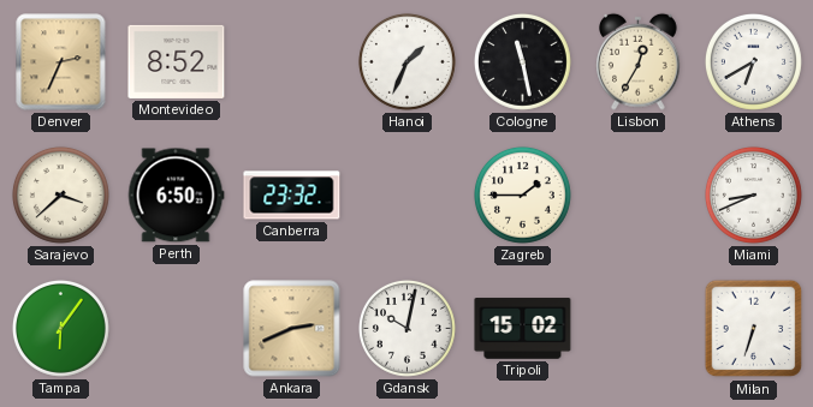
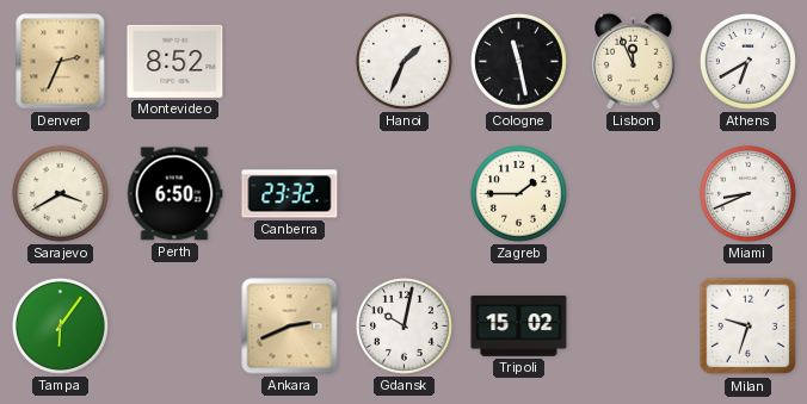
Lisbon: 12:35 -> 11:56 (634, 61)
Sarajevo: 3:38 -> 3:40 (60, 193)
Milan: 6:33 -> 9:33 (749, 327)
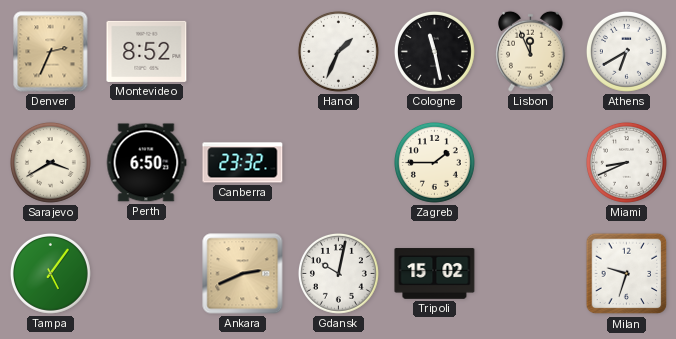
Tampa: 6:06 -> 5:06 (50, 273)
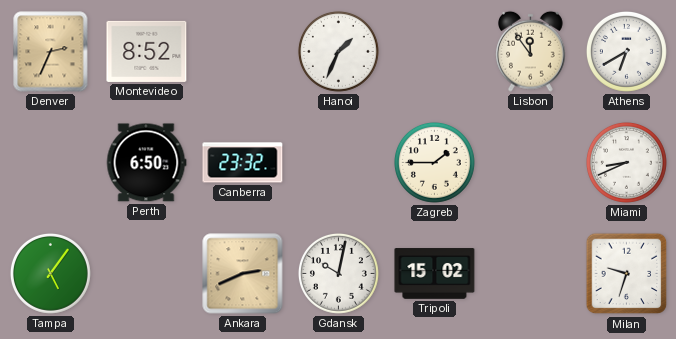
Cologne: 11:28 -> none (434, 51)
Lisbon: 11:56 -> 11:54 (531, 51)
Sarajevo: 3:40 -> none (50, 162)
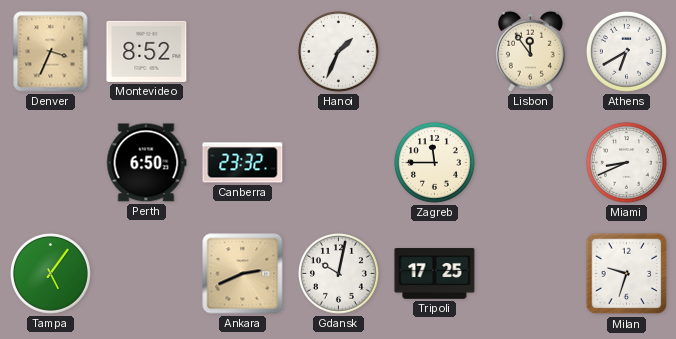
Denver: 2:34 -> 3:34 (51, 52)
Zagreb: 1:45 -> 11:45 (434, 162)
Tripoli: 15:02 -> 17:25 (435, 274)
